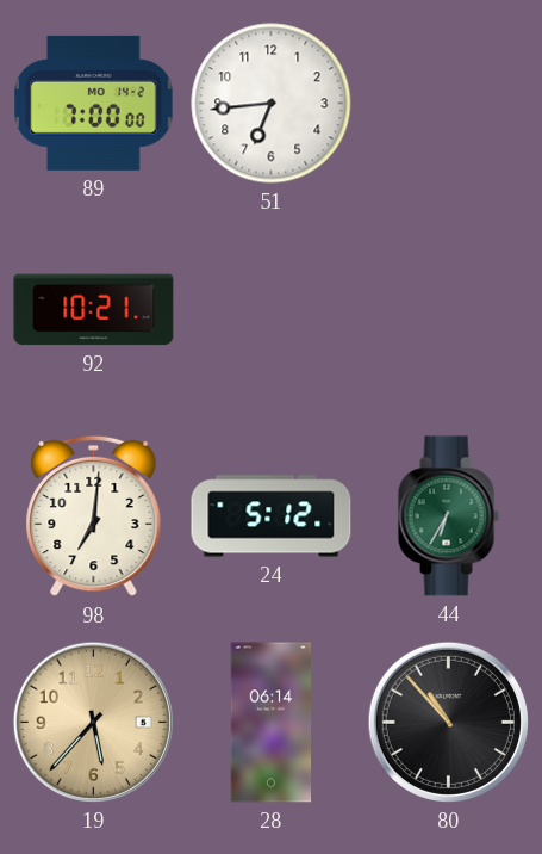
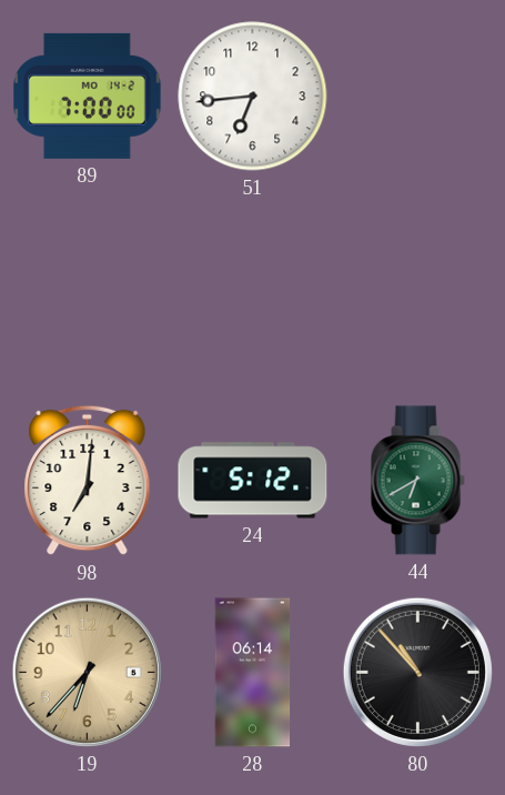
92: 10:21 -> none (94, 310)
44: 6:35 -> 6:40 (417, 481)
19: 5:37 -> 6:37 (87, 672)
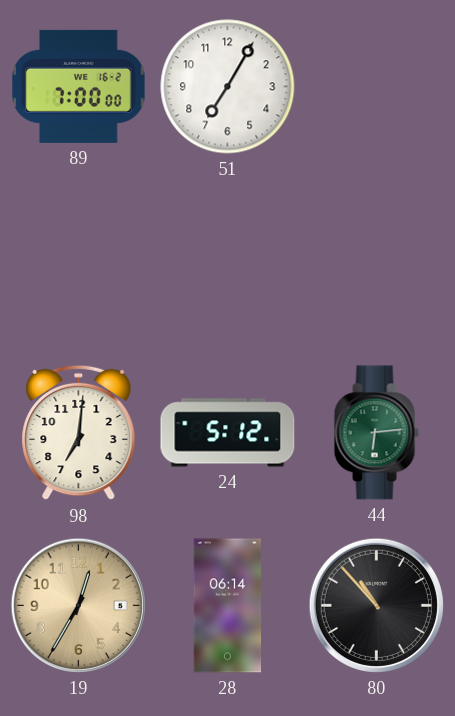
89 date: MO 14-2 -> WE 16-2 (79, 86)
51: 6:44 -> 7:05 (228, 87)
44: 6:40 -> 6:14 (376, 433)
19: 6:37 -> 12:35 (78, 605)
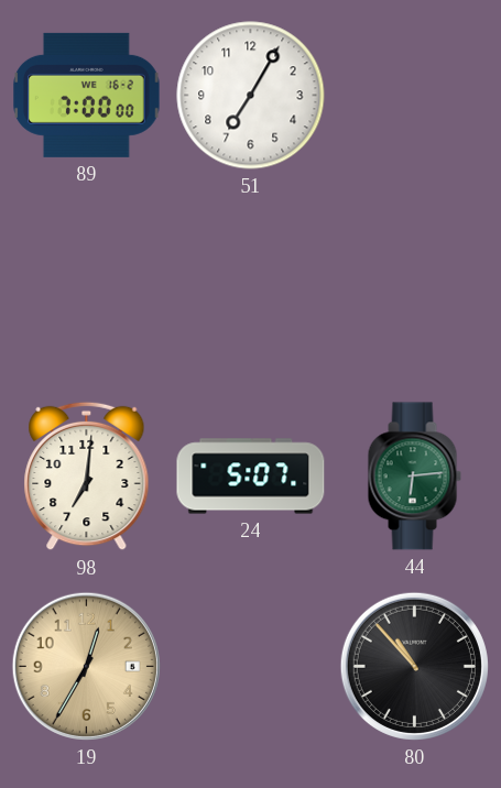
24: 5:12 -> 5:07 (251, 477)
28: 06:14 -> none (228, 606)
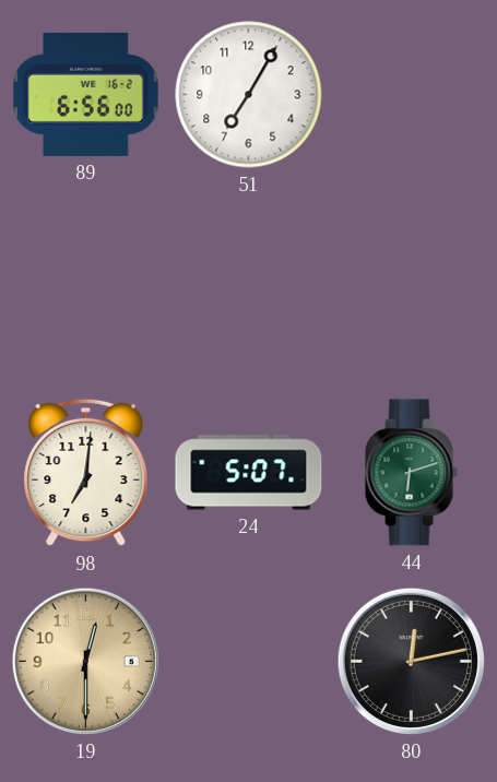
89: 7:00 -> 6:56 (86, 94)
44: 6:14 -> 6:12 (411, 473)
19: 12:35 -> 12:30 (85, 661)
80: 10:53 -> 12:13 (411, 661)
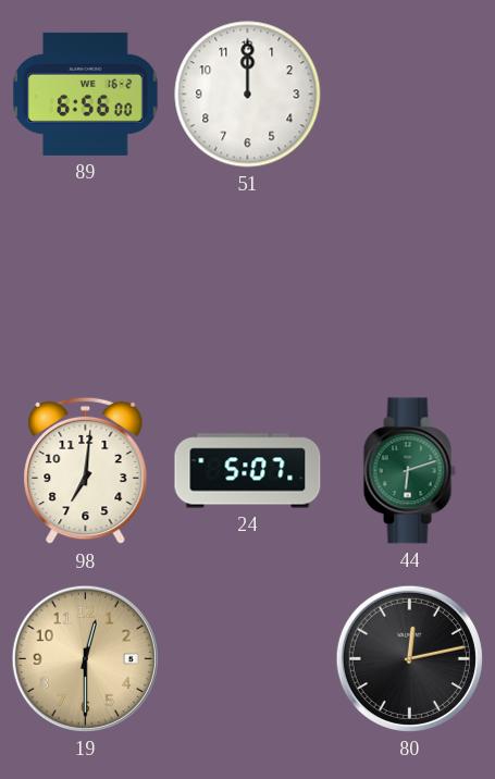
51: 7:05 -> 12:00 (248, 95)
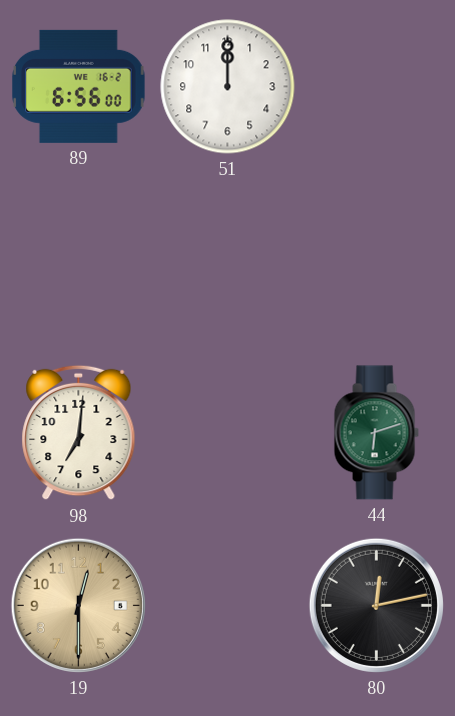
24: 5:07 -> none (248, 471)
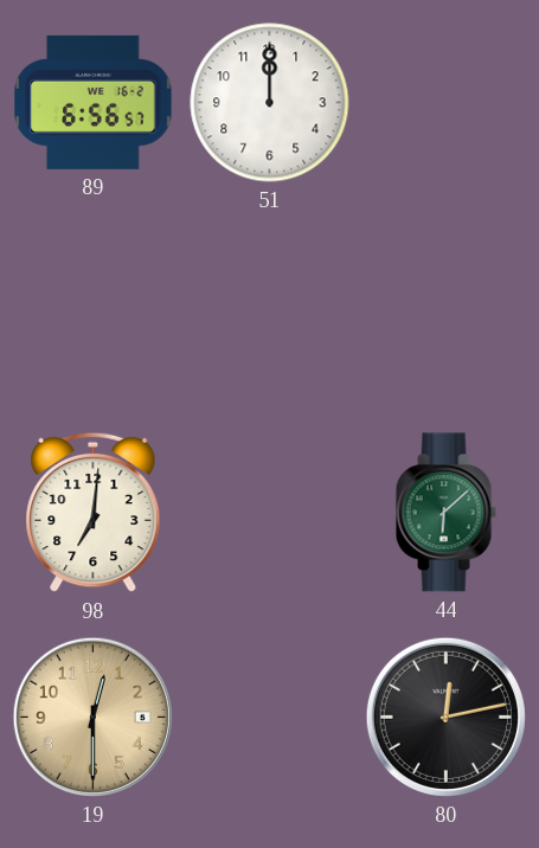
89: 6:56:00 -> 6:56:57 (94, 102)
44: 6:12 -> 6:08 (445, 513)
